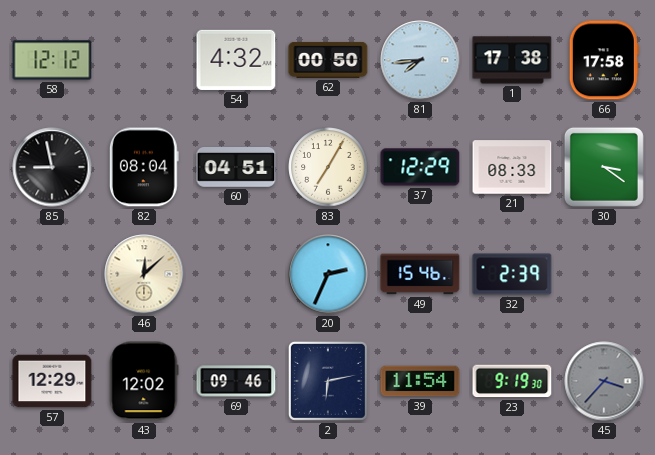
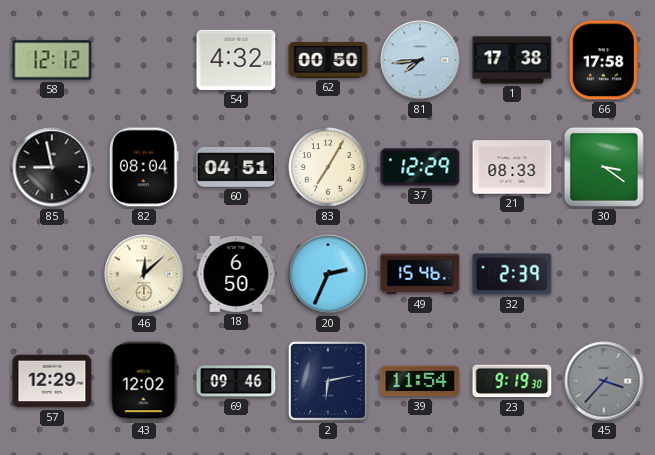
18: none -> 6:50 (236, 275)
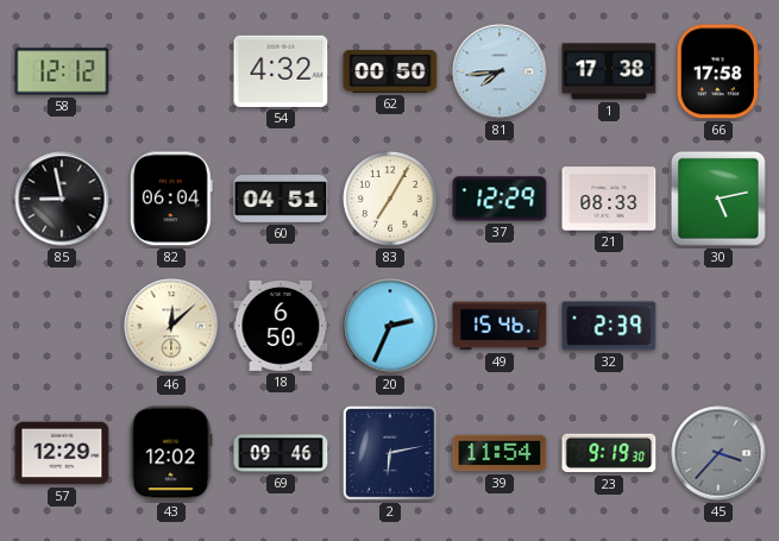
82: 08:04 -> 06:04 (171, 199)
30: 3:21 -> 5:13 (718, 199)
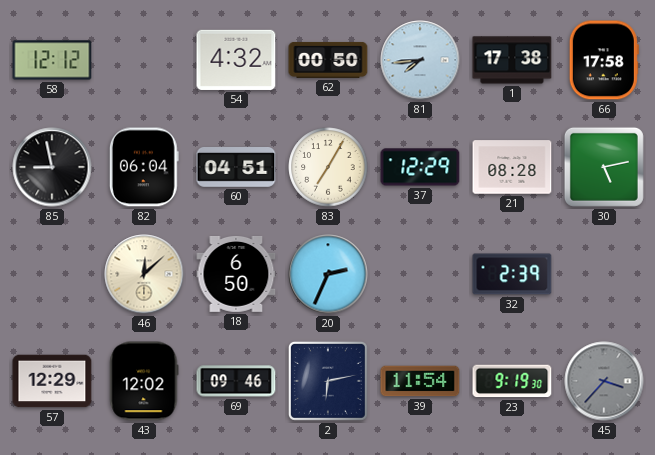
21: 08:33 -> 08:28 (512, 167)
49: 15:46 -> none (500, 326)
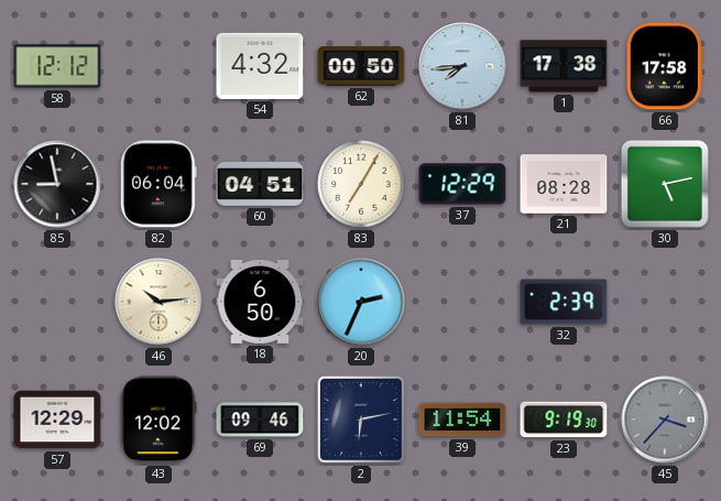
46: 12:08 -> 10:14 (159, 302)
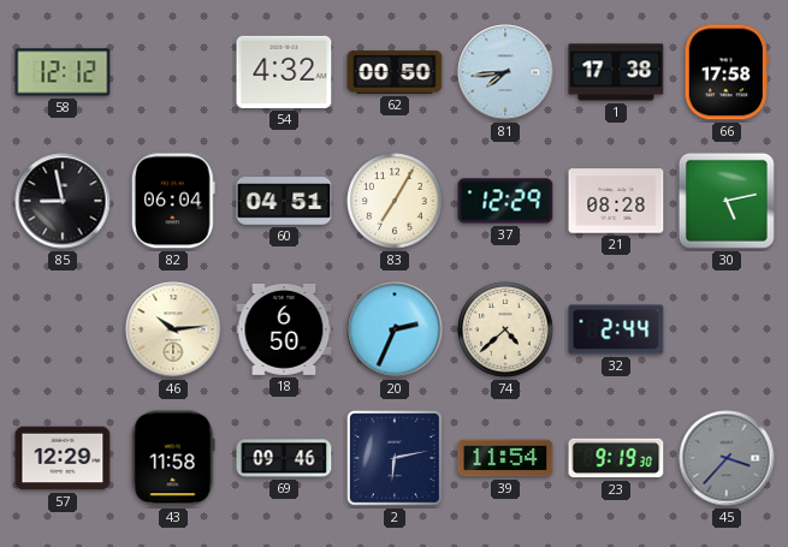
74: none -> 4:38 (505, 329)
32: 2:39 -> 2:44 (616, 329)
43: 12:02 -> 11:58 (173, 458)
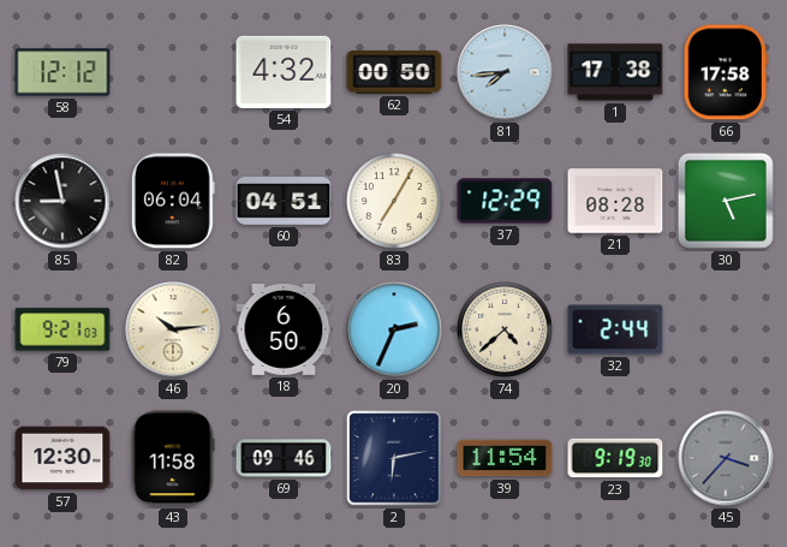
79: none -> 9:21 (62, 329)
57: 12:29 -> 12:30 (62, 458)
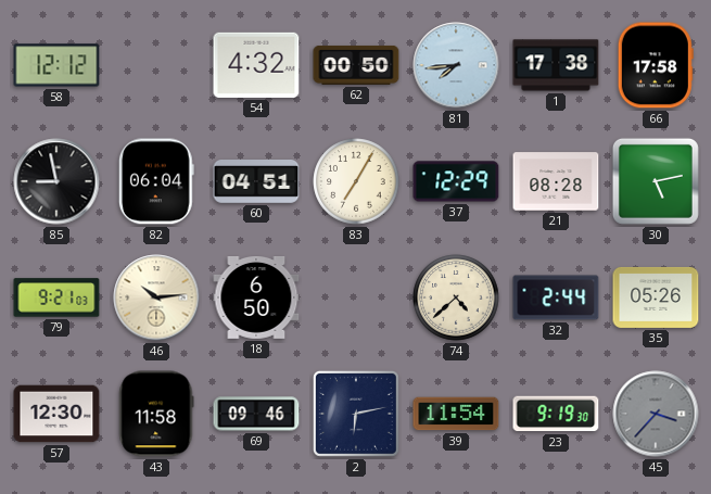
20: 2:34 -> none (394, 329)
35: none -> 05:26 (656, 297)
